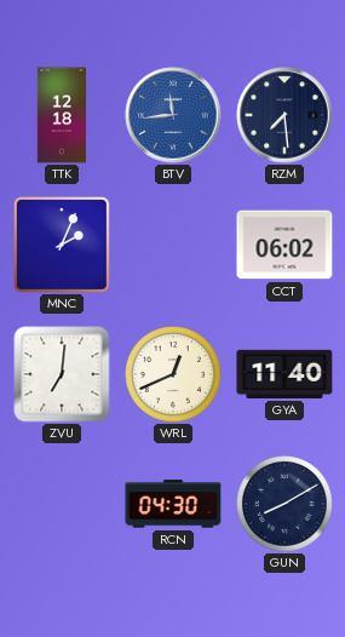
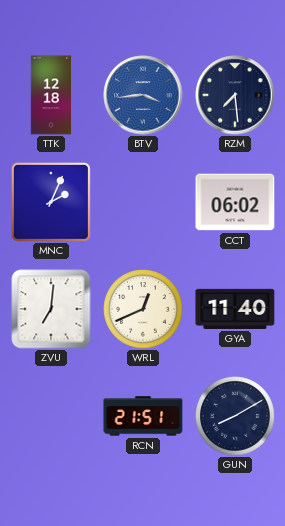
BTV: 11:44 -> 3:44 (143, 95)
RCN: 04:30 -> 21:51 (143, 416)
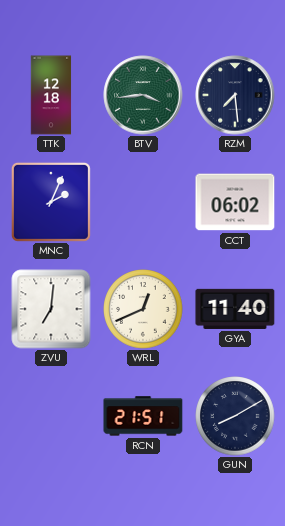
BTV dial: blue -> green (143, 95)
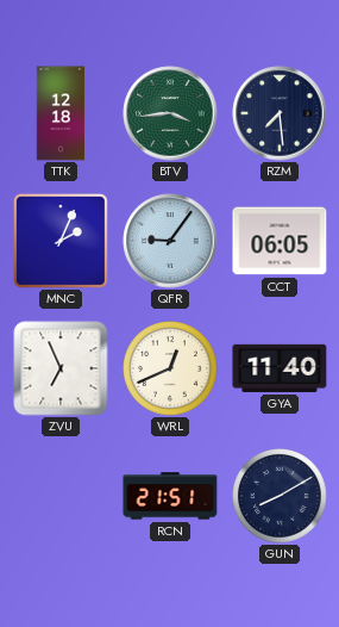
QFR: none -> 9:06 (170, 241)
CCT: 06:02 -> 06:05 (280, 241)
ZVU: 7:01 -> 6:56 (61, 368)
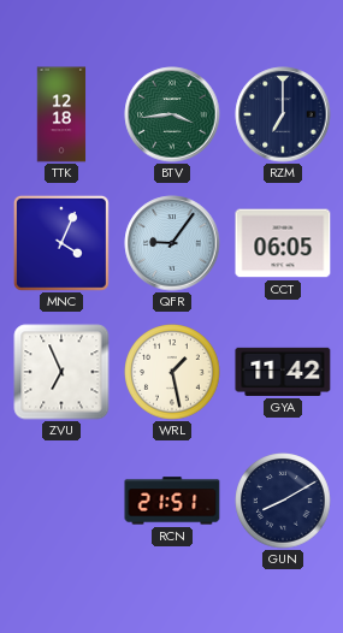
RZM: 7:29 -> 7:00 (283, 114)
MNC: 2:04 -> 4:04 (61, 243)
WRL: 12:41 -> 1:28 (172, 372)
GYA: 11:40 -> 11:42 (283, 372)
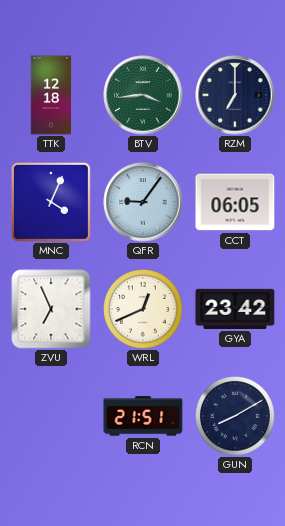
WRL: 1:28 -> 12:41 (143, 309)
GYA: 11:42 -> 23:42 (235, 309)
